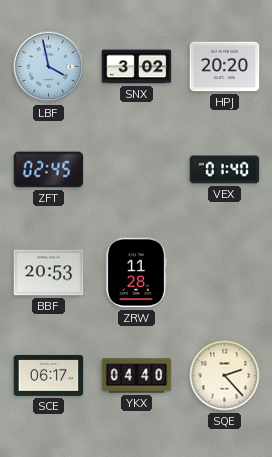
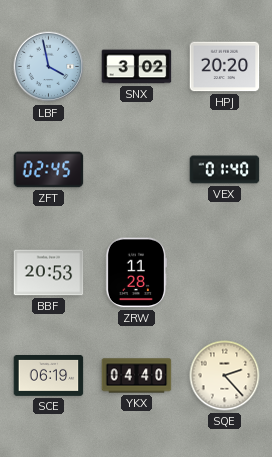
SCE: 06:17 -> 06:19 (49, 376)
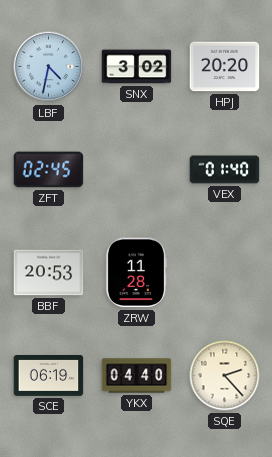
LBF: 3:58 -> 4:32 (49, 67)
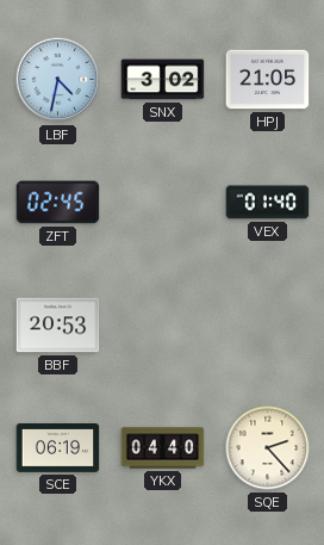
HPJ: 20:20 -> 21:05 (268, 80)
ZRW: 11:28 -> none (137, 273)
